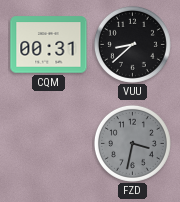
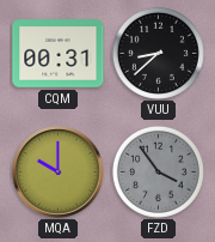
MQA: none -> 10:00 (59, 173)
FZD: 3:32 -> 3:54 (158, 171)
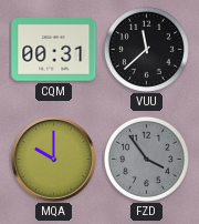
VUU: 8:38 -> 11:38 (146, 49)
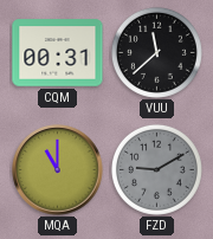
MQA: 10:00 -> 11:00 (58, 170)
FZD: 3:54 -> 9:10 (156, 169)
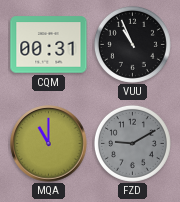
VUU: 11:38 -> 10:56 (132, 44)
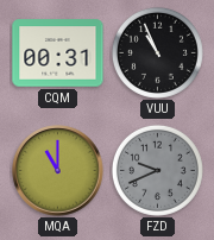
FZD: 9:10 -> 9:41 (157, 170)
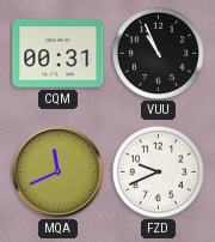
MQA: 11:00 -> 11:41 (59, 173)
FZD dial: grey -> white (158, 171)
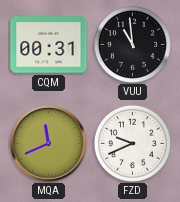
VUU: 10:56 -> 10:59 (132, 44)
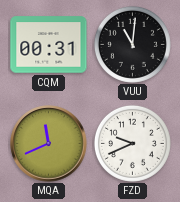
VUU: 10:59 -> 11:01 (132, 44)
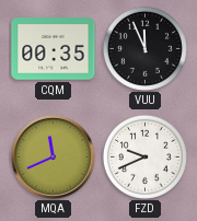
CQM: 00:31 -> 00:35 (54, 49)
VUU: 11:01 -> 11:56 (144, 48)
